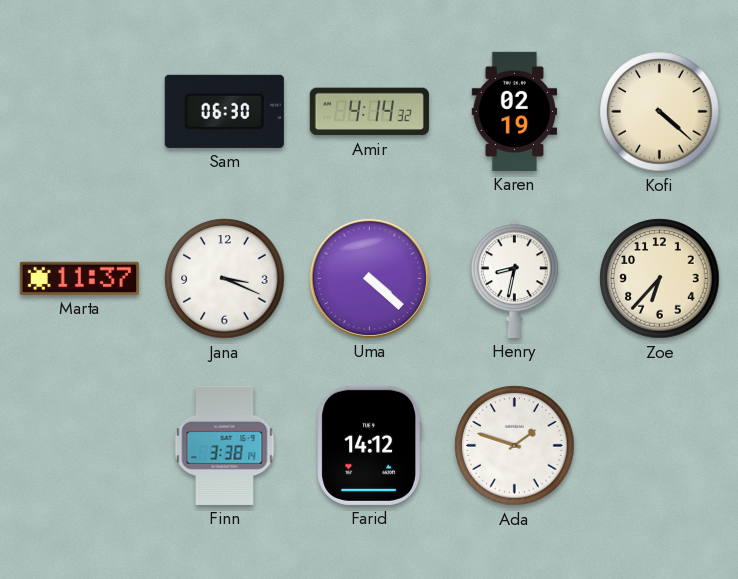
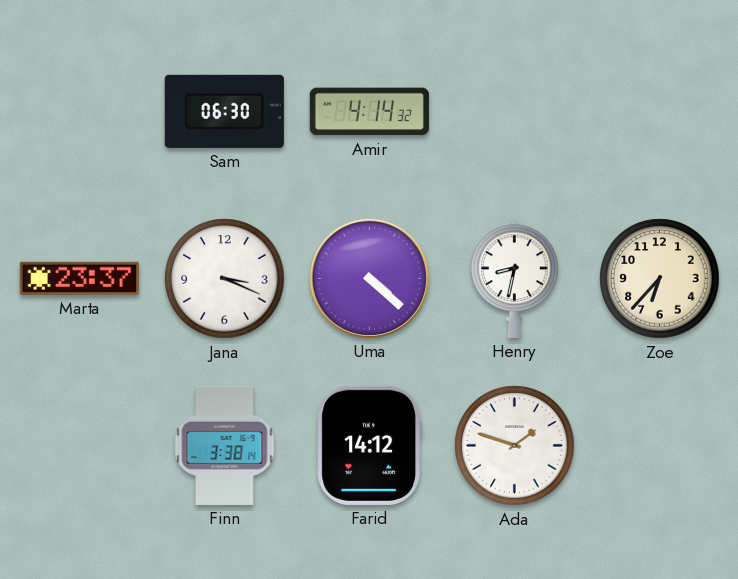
Karen: 02:19 -> none (515, 111)
Kofi: 4:22 -> none (660, 112)
Marta: 11:37 -> 23:37 (79, 278)
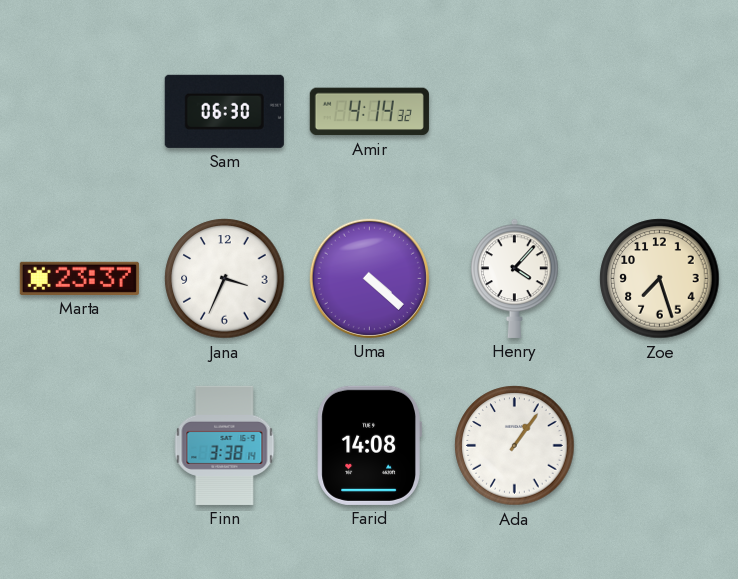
Jana: 3:19 -> 3:34 (225, 279)
Henry: 8:32 -> 4:07 (515, 278)
Zoe: 6:37 -> 7:27 (660, 279)
Farid: 14:12 -> 14:08 (369, 445)
Ada: 1:48 -> 1:06 (515, 446)
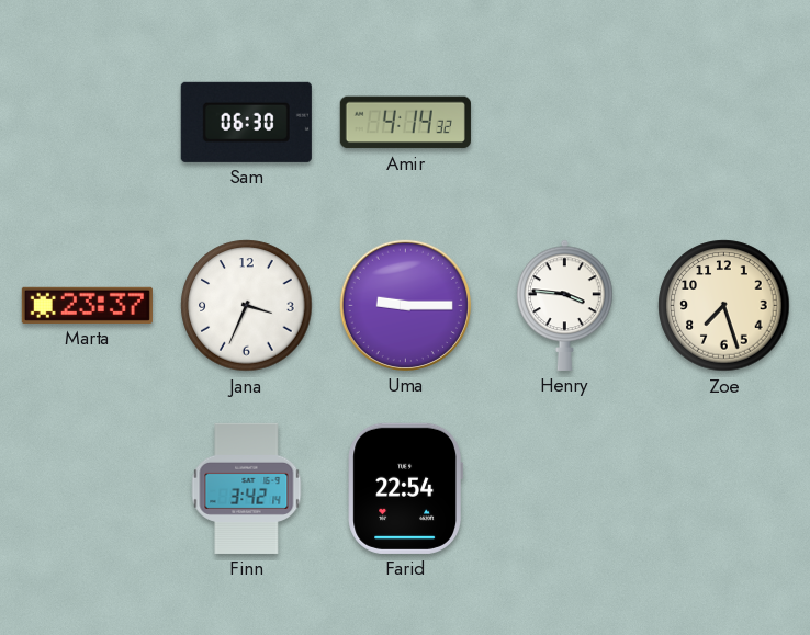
Uma: 4:22 -> 9:15 (405, 305)
Henry: 4:07 -> 3:46 (565, 305)
Finn: 3:38 -> 3:42 (247, 488)
Farid: 14:08 -> 22:54 (405, 488)
Ada: 1:06 -> none (515, 446)
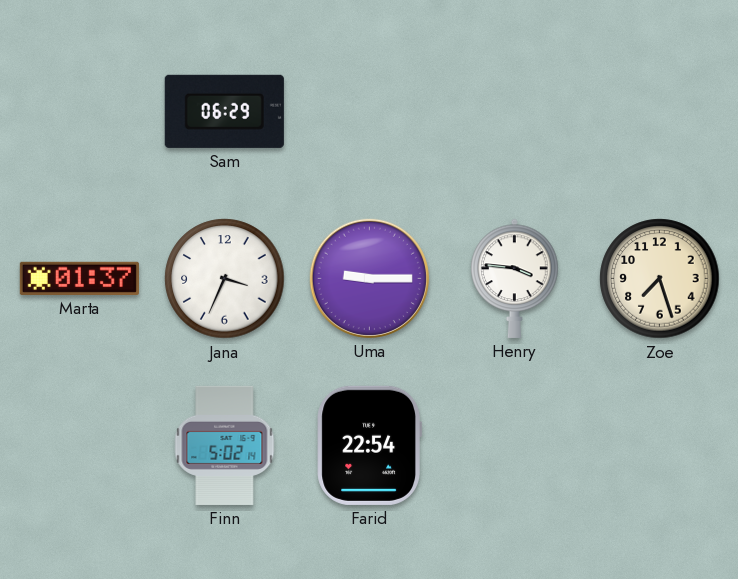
Sam: 06:30 -> 06:29 (224, 111)
Amir: 4:14 -> none (405, 123)
Marta: 23:37 -> 01:37 (79, 278)
Finn: 3:42 -> 5:02 (225, 445)
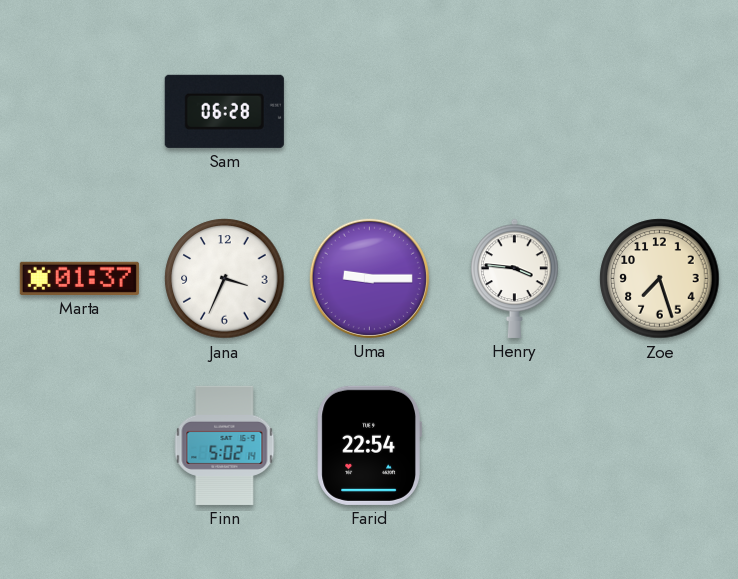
Sam: 06:29 -> 06:28 (224, 111)
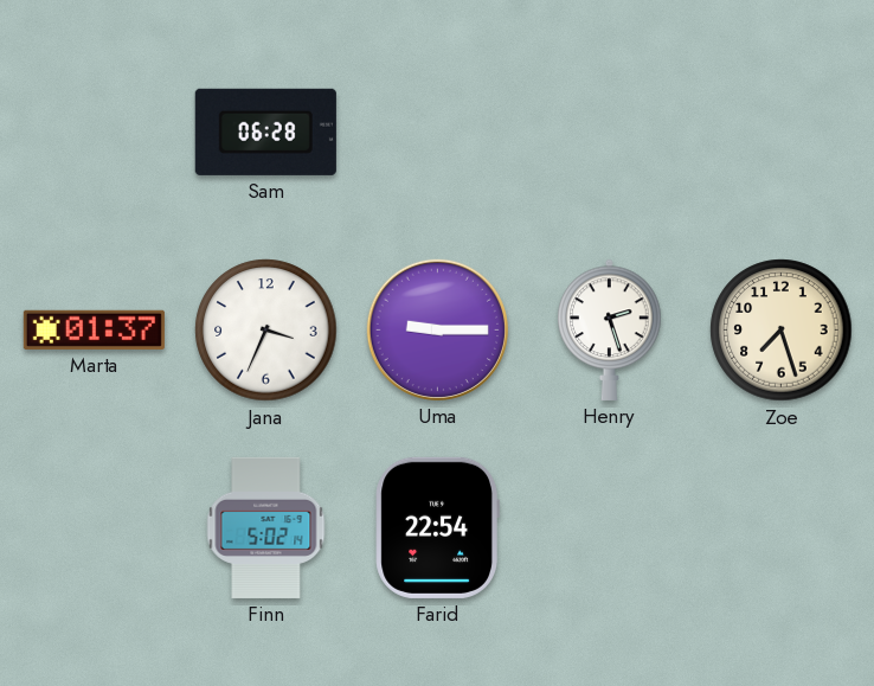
Henry: 3:46 -> 2:27 (610, 329)
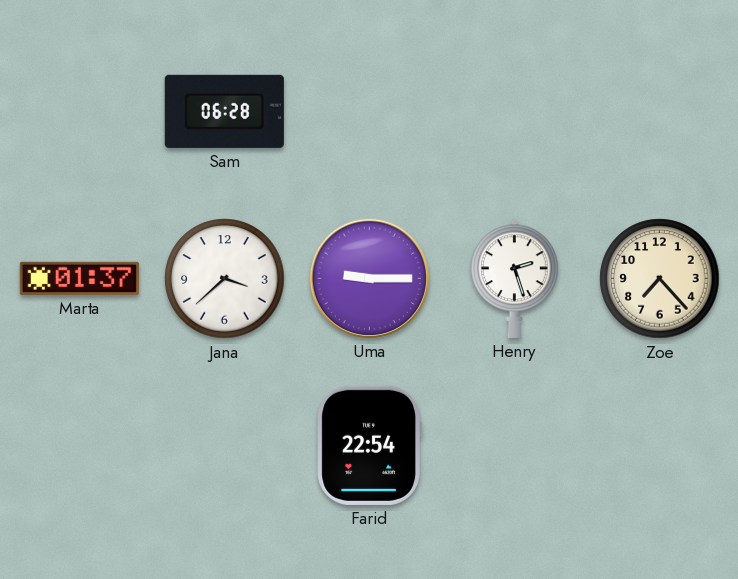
Jana: 3:34 -> 3:38 (225, 279)
Zoe: 7:27 -> 7:23 (660, 279)
Finn: 5:02 -> none (266, 527)
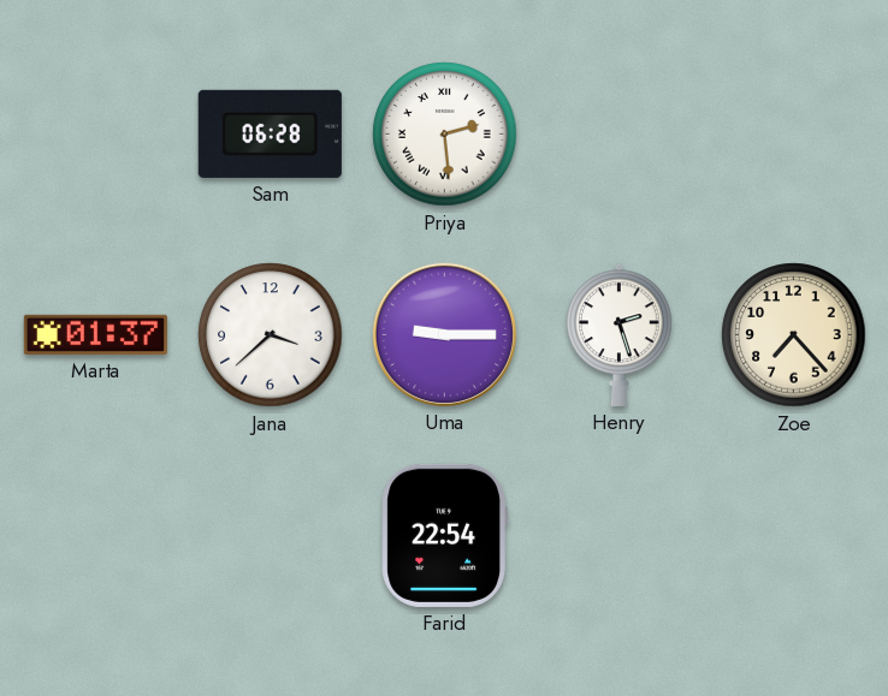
Priya: none -> 2:29 (445, 135)
